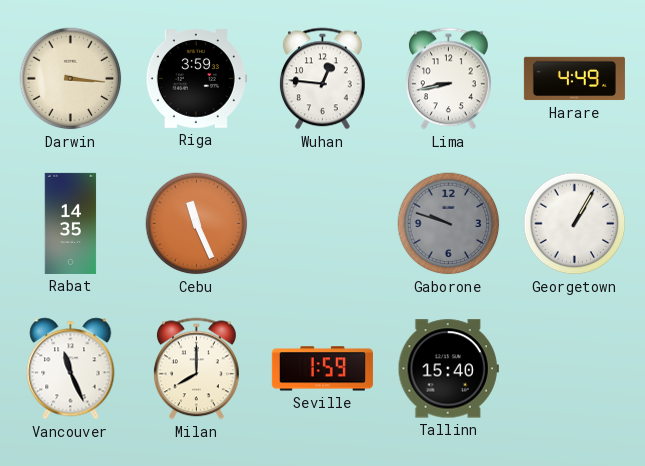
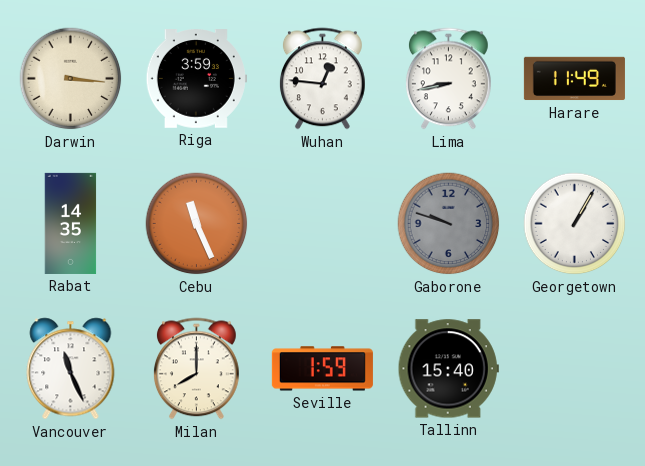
Harare: 4:49 -> 11:49 (574, 79)
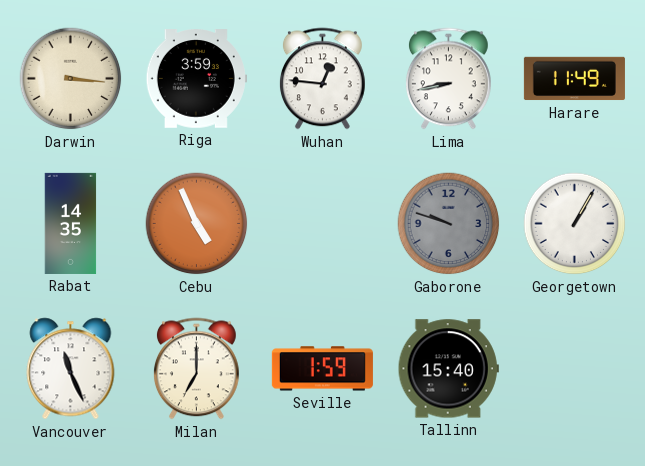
Cebu: 11:26 -> 4:56 (197, 224)
Milan: 8:00 -> 7:00 (196, 369)
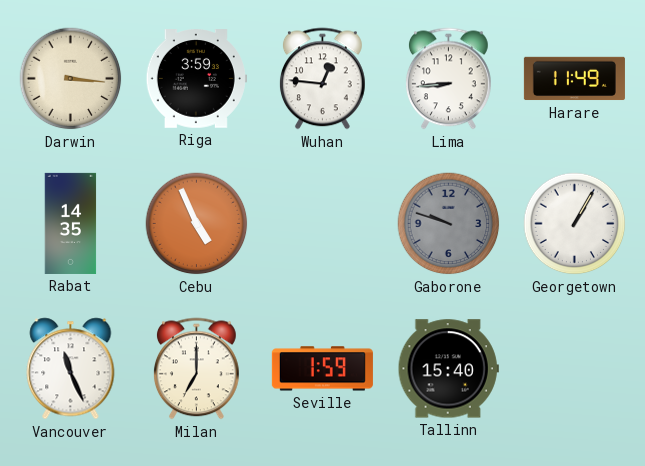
Lima: 8:43 -> 8:44 (448, 79)
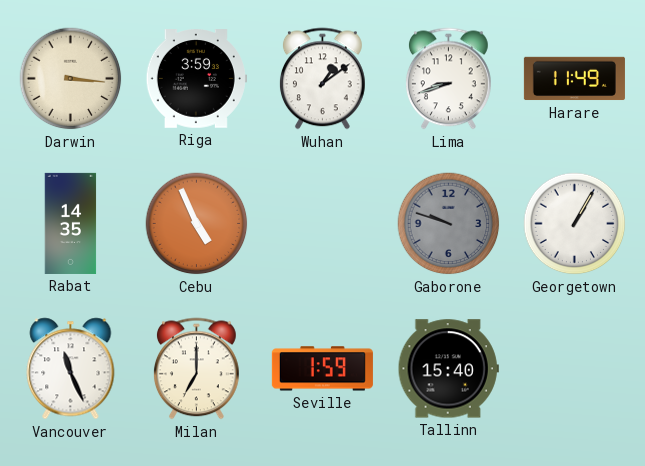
Wuhan: 12:46 -> 1:09 (322, 79)
Lima: 8:44 -> 8:42 (448, 79)
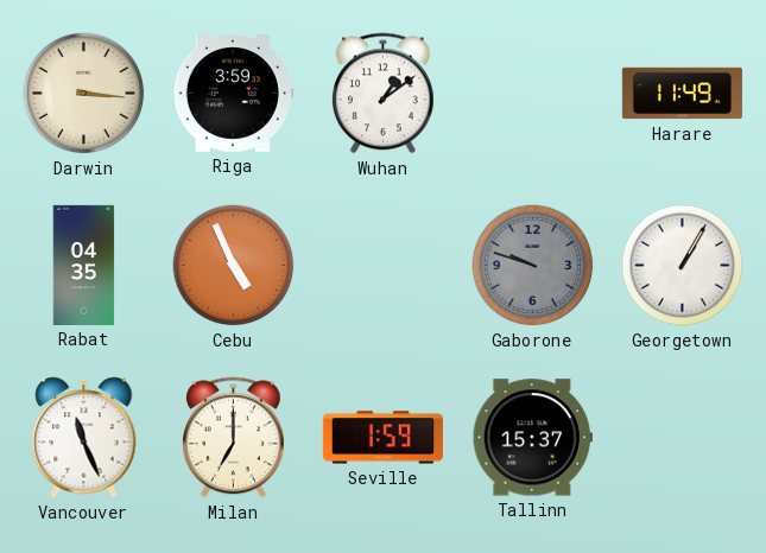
Lima: 8:42 -> none (448, 79)
Rabat: 14:35 -> 04:35 (84, 265)
Tallinn: 15:40 -> 15:37 (532, 438)
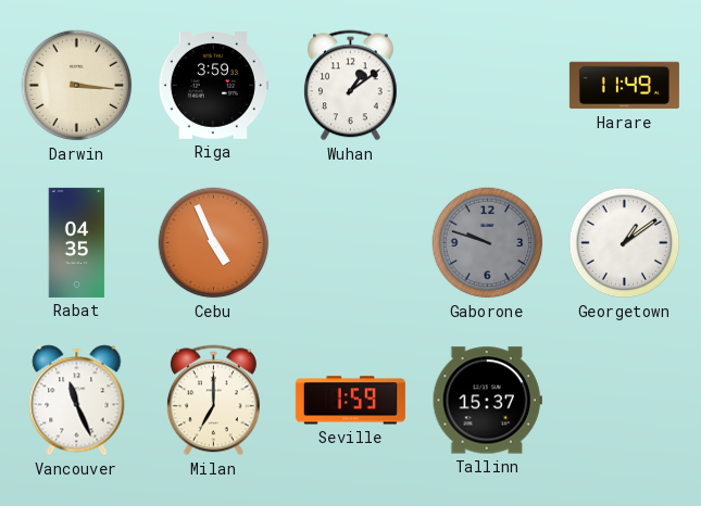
Georgetown: 1:05 -> 1:09 (625, 243)
